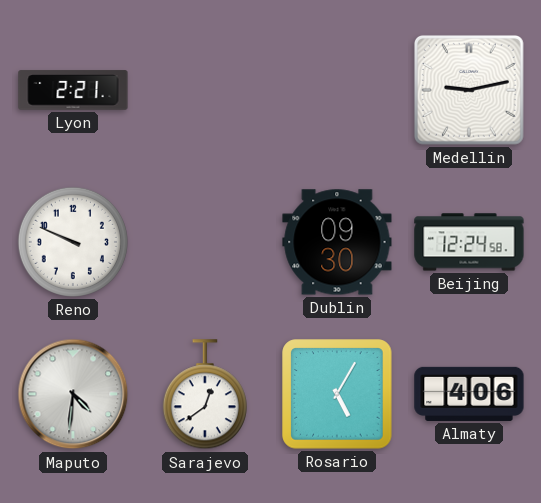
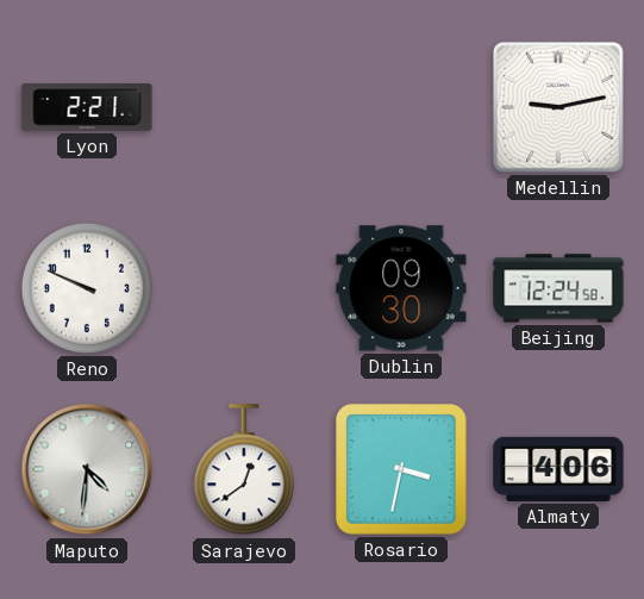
Rosario: 5:05 -> 3:32 (401, 469)
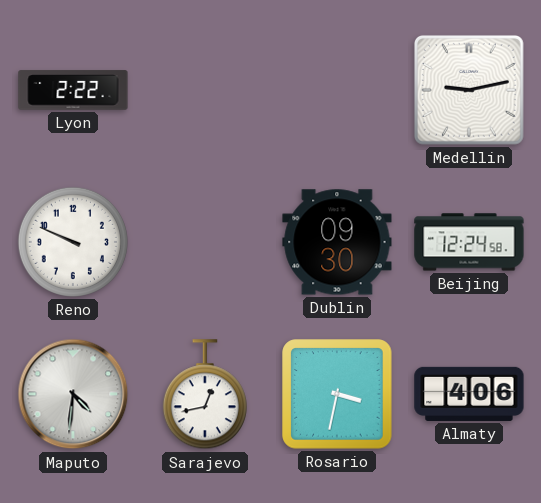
Lyon: 2:21 -> 2:22 (73, 90)
Sarajevo: 12:39 -> 12:43 (205, 395)
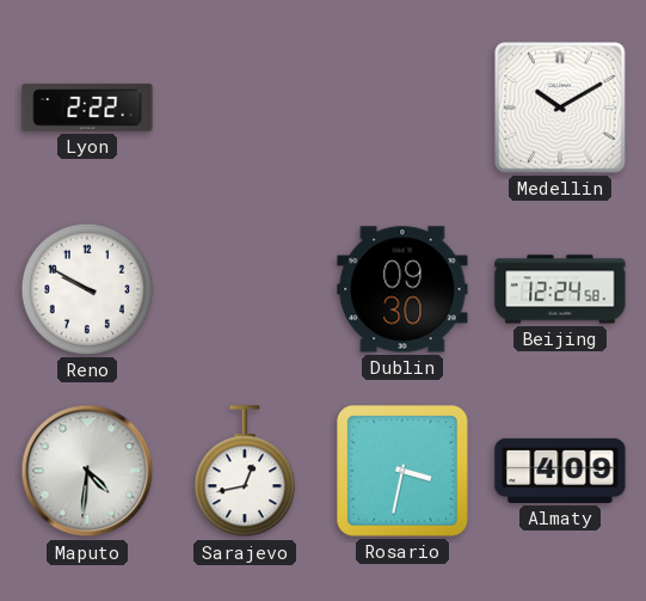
Medellin: 9:13 -> 10:10 (560, 108)
Reno: 9:49 -> 9:50 (87, 289)
Almaty: 4:06 -> 4:09 (560, 471)
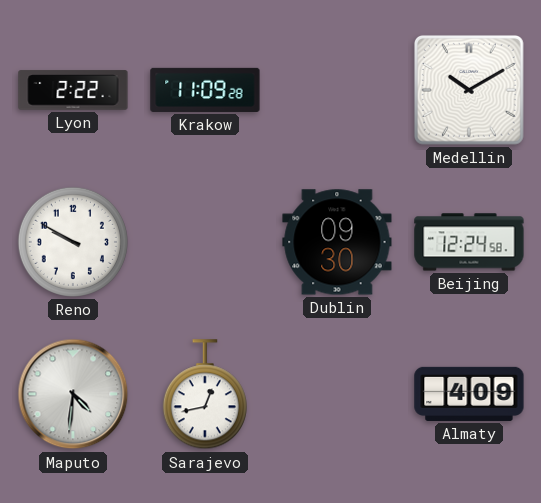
Krakow: none -> 11:09 (205, 90)
Rosario: 3:32 -> none (402, 471)
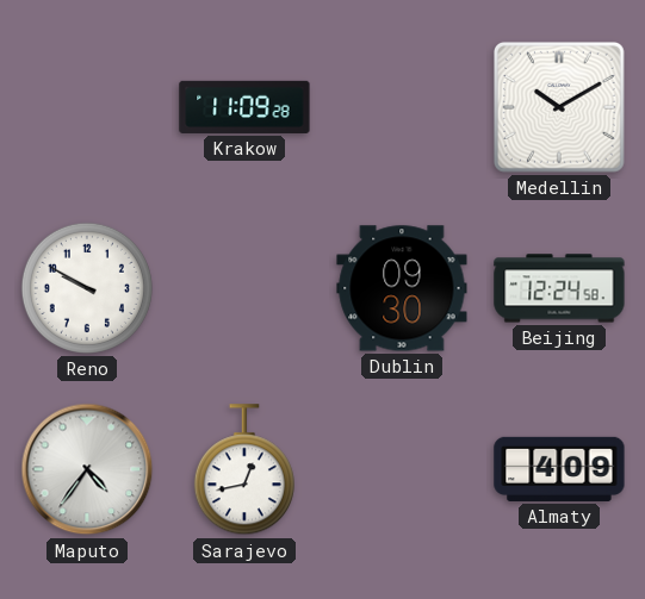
Lyon: 2:22 -> none (73, 90)
Maputo: 4:31 -> 4:36 (87, 469)
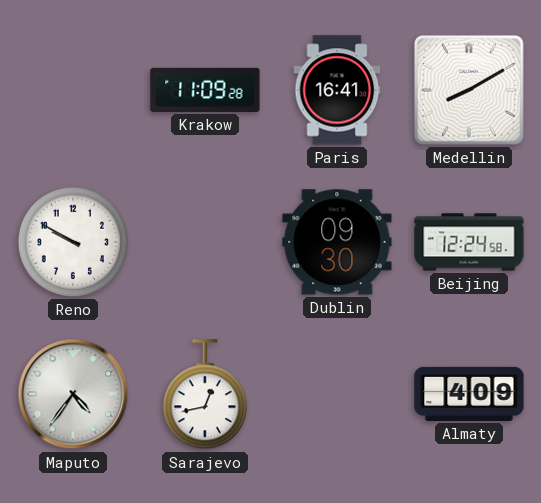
Paris: none -> 16:41 (337, 90)
Medellin: 10:10 -> 8:10 (469, 90)
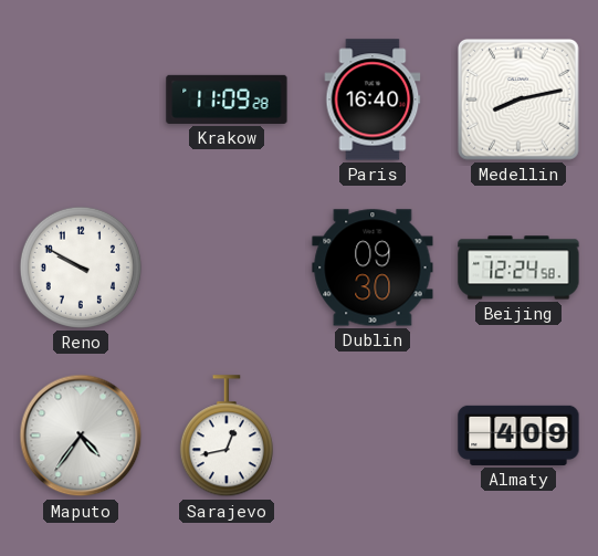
Paris: 16:41 -> 16:40 (373, 99)
Medellin: 8:10 -> 8:13 (518, 99)
